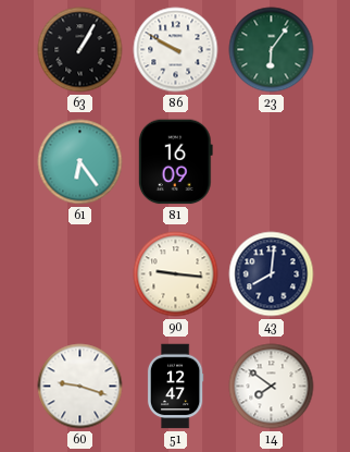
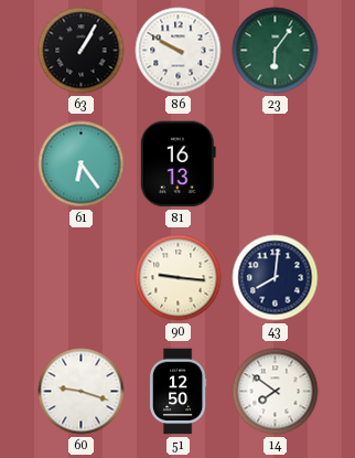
81: 16:09 -> 16:13 (177, 164)
51: 12:47 -> 12:50 (177, 392)
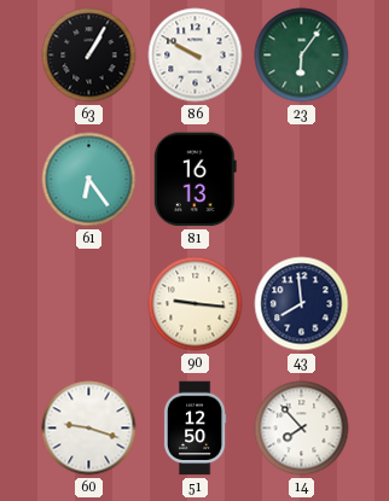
43: 8:01 -> 7:59 (302, 304)
14: 7:51 -> 7:53 (302, 429)
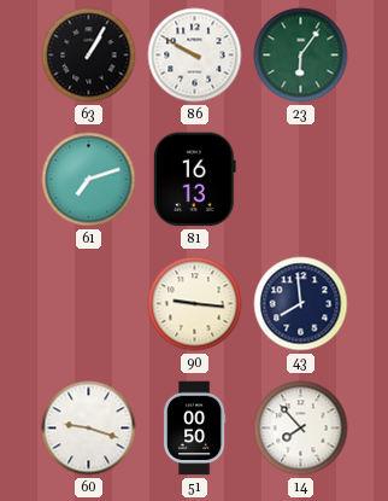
61: 6:24 -> 7:12 (89, 180)
51: 12:50 -> 00:50 (194, 429)
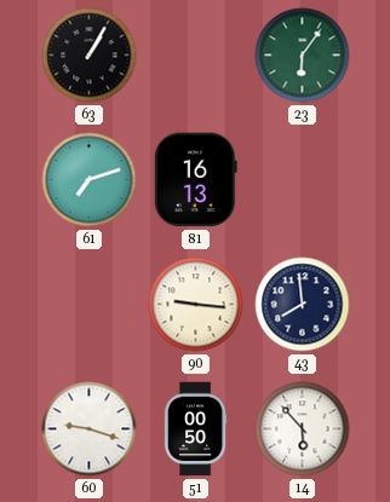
86: 9:50 -> none (195, 56)
14: 7:53 -> 5:53 (303, 429)
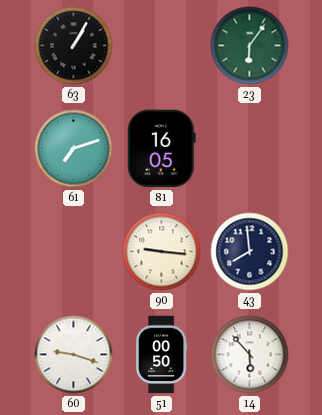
81: 16:13 -> 16:05 (161, 149)
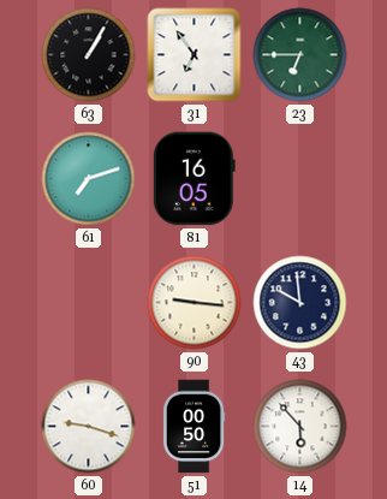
31: none -> 6:54 (195, 55)
23: 6:06 -> 6:45 (300, 55)
43: 7:59 -> 9:59 (300, 303)
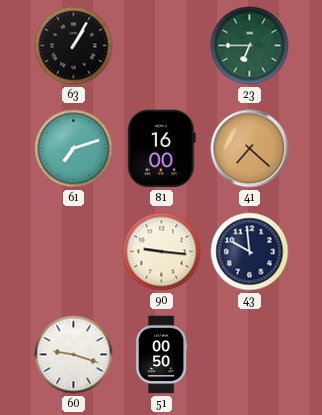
31: 6:54 -> none (195, 55)
81: 16:05 -> 16:00 (161, 149)
41: none -> 7:22 (250, 149)
14: 5:53 -> none (300, 427)
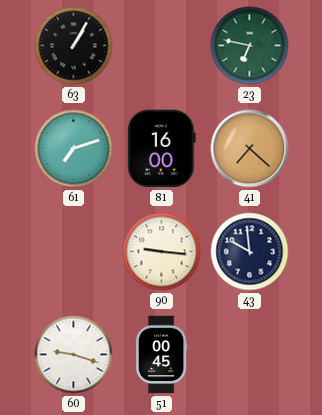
23: 6:45 -> 6:47 (250, 46)
51: 00:50 -> 00:45 (161, 355)
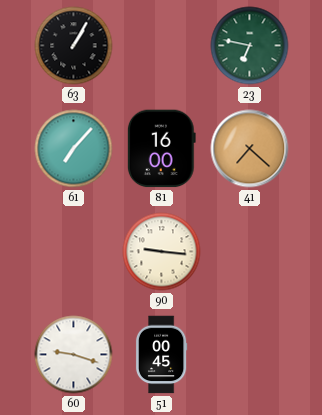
61: 7:12 -> 7:07 (74, 149)
43: 9:59 -> none (250, 252)
